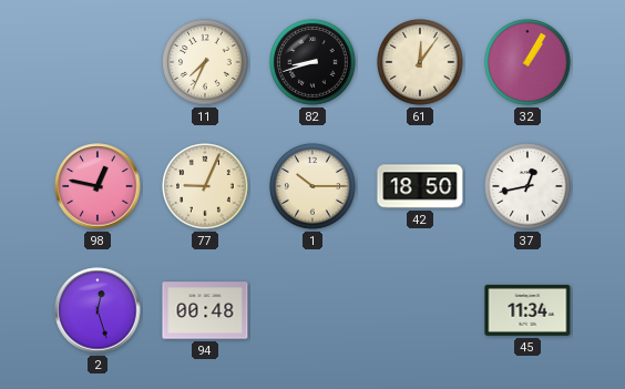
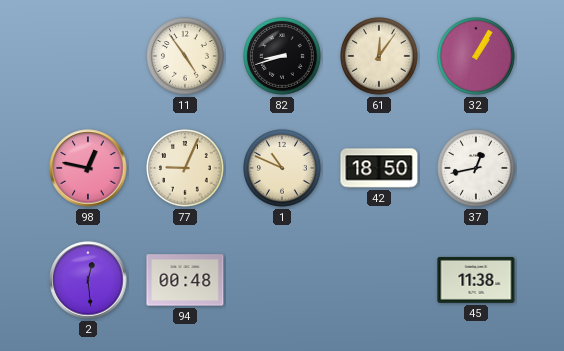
11: 7:34 -> 4:54 (186, 57)
1: 10:15 -> 10:49 (283, 169)
2: 12:27 -> 12:29 (88, 280)
45: 11:34 -> 11:38 (476, 280)
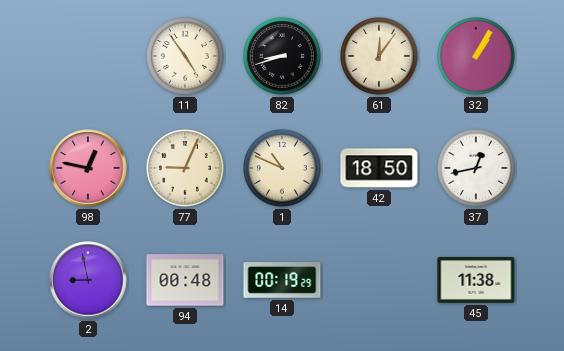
2: 12:29 -> 8:58 (88, 280)
14: none -> 00:19 (282, 280)
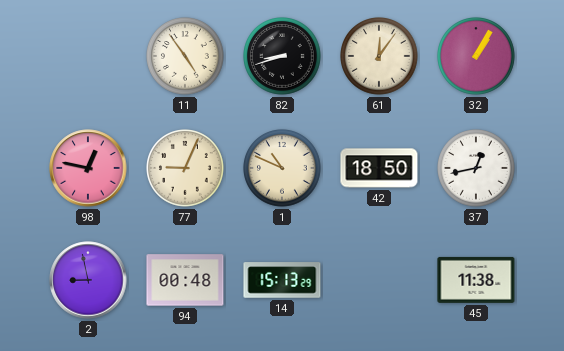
14: 00:19 -> 15:13 (282, 280)
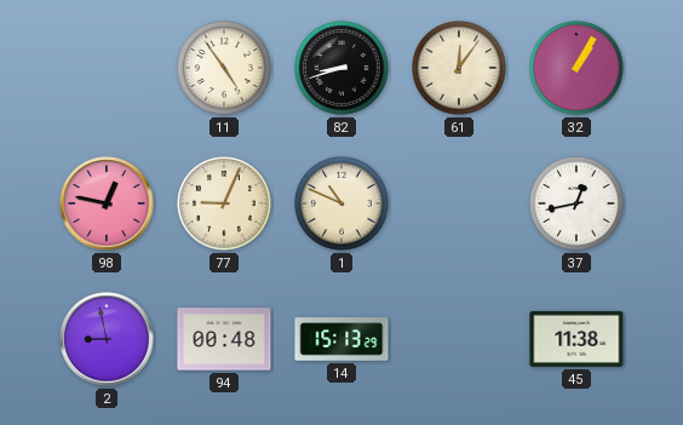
42: 18:50 -> none (379, 168)
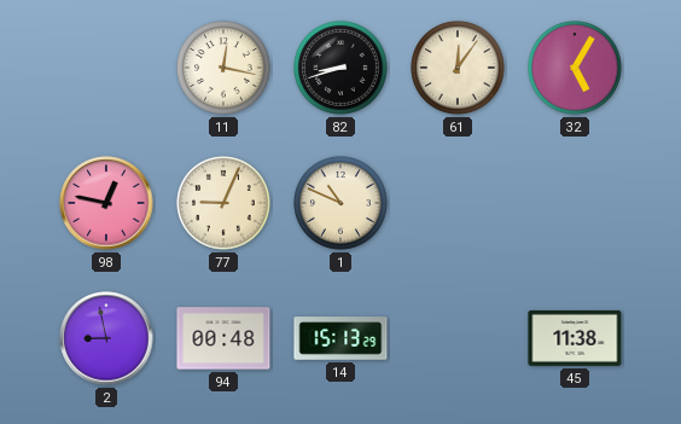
11: 4:54 -> 12:17 (225, 69)
32: 1:05 -> 5:05 (576, 69)
37: 12:43 -> none (578, 205)
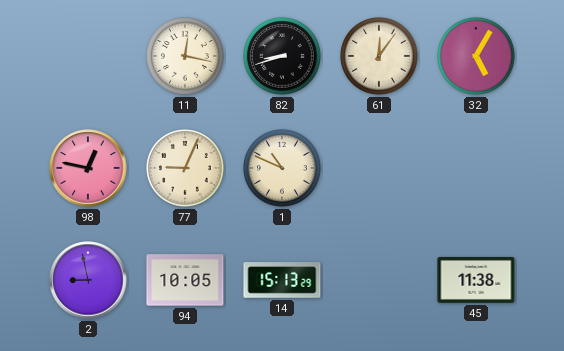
94: 00:48 -> 10:05 (185, 280)
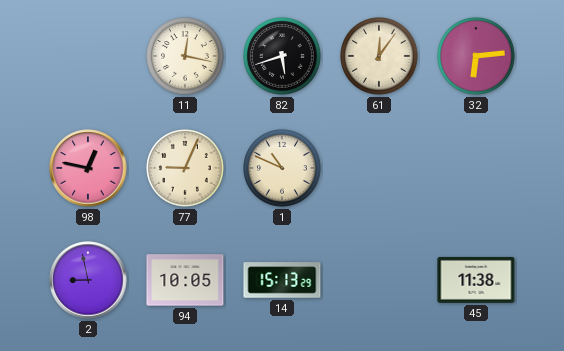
82: 8:42 -> 5:42 (283, 57)
32: 5:05 -> 6:14 (477, 57)
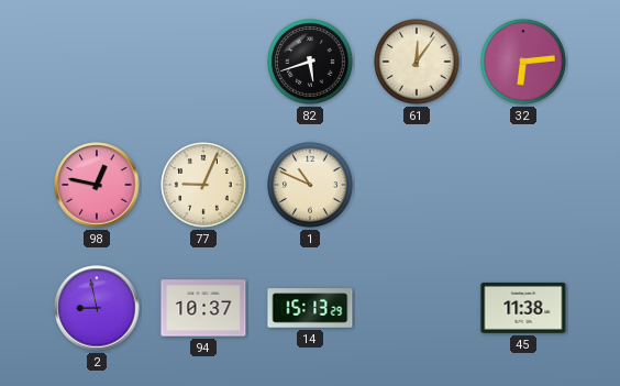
11: 12:17 -> none (186, 57)
94: 10:05 -> 10:37 (203, 308)
